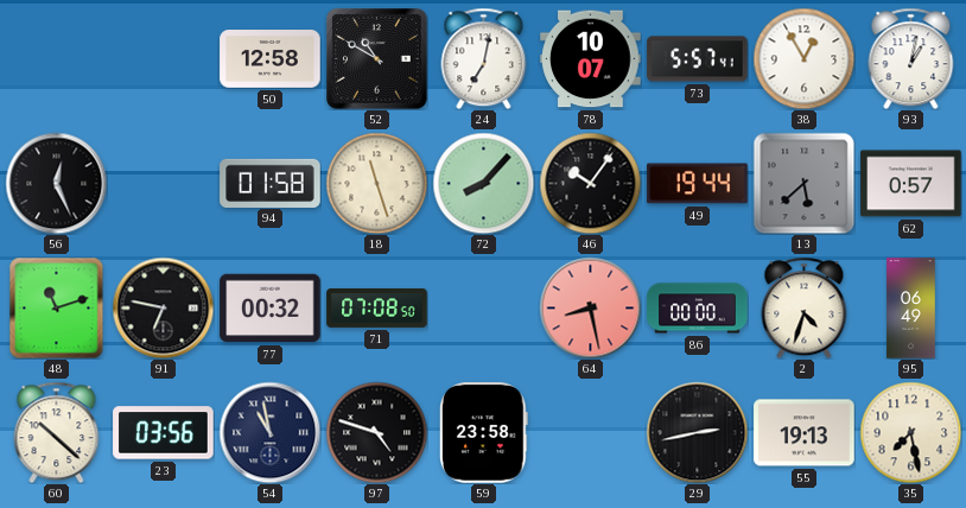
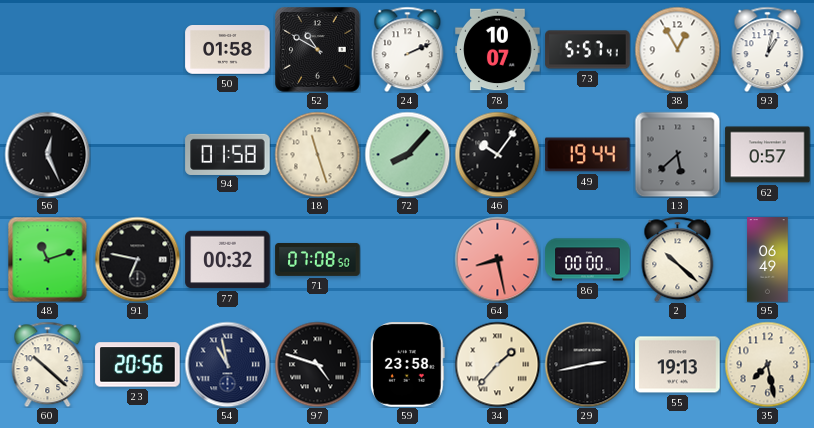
50: 12:58 -> 01:58 (228, 50)
24: 7:02 -> 2:11 (408, 49)
2: 4:33 -> 10:22 (678, 259)
23: 03:56 -> 20:56 (138, 365)
34: none -> 1:37 (497, 364)
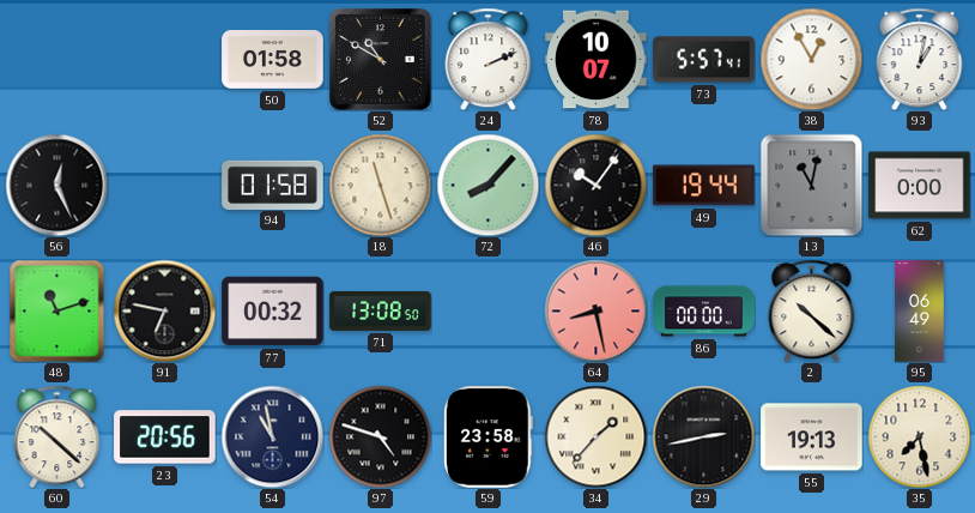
13: 5:38 -> 11:02 (811, 185)
62: 0:57 -> 0:00 (920, 186)
71: 07:08 -> 13:08 (381, 310)
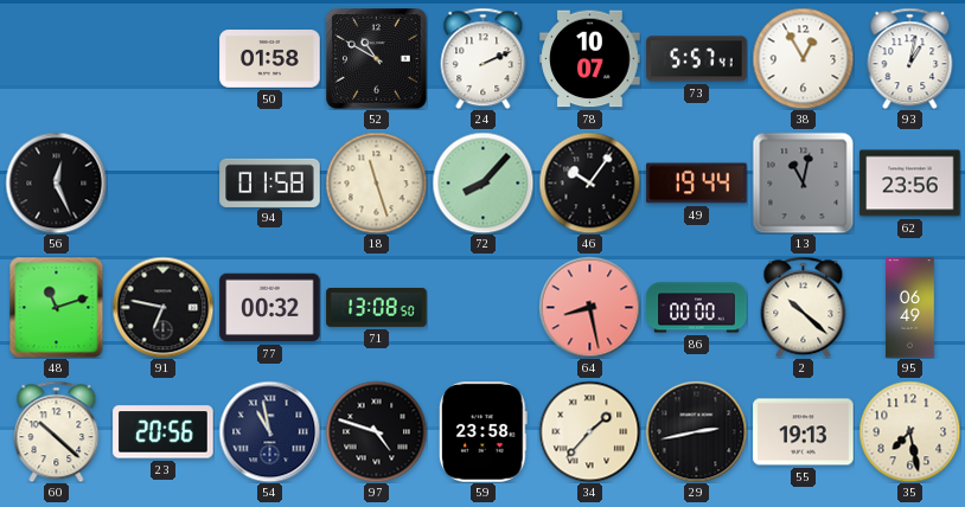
62: 0:00 -> 23:56 (910, 184)
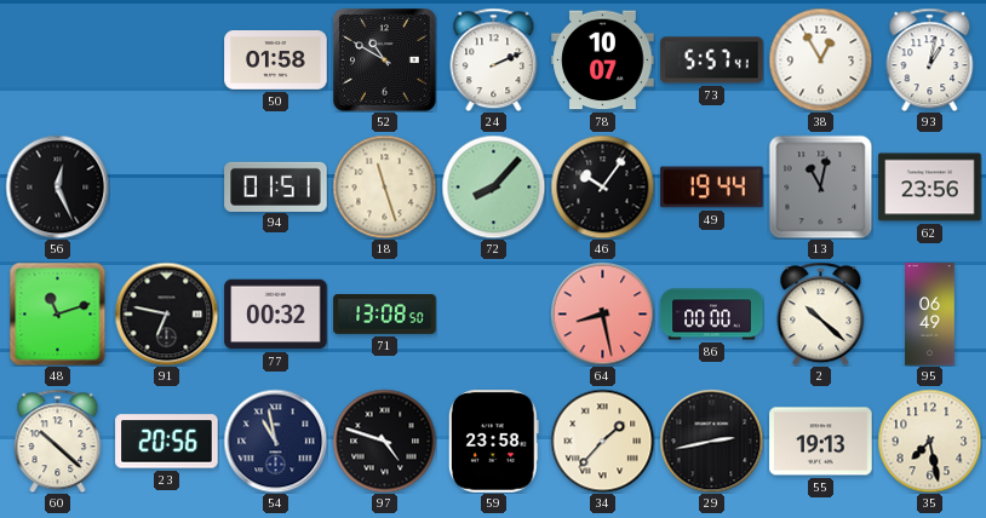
94: 01:58 -> 01:51 (276, 186)
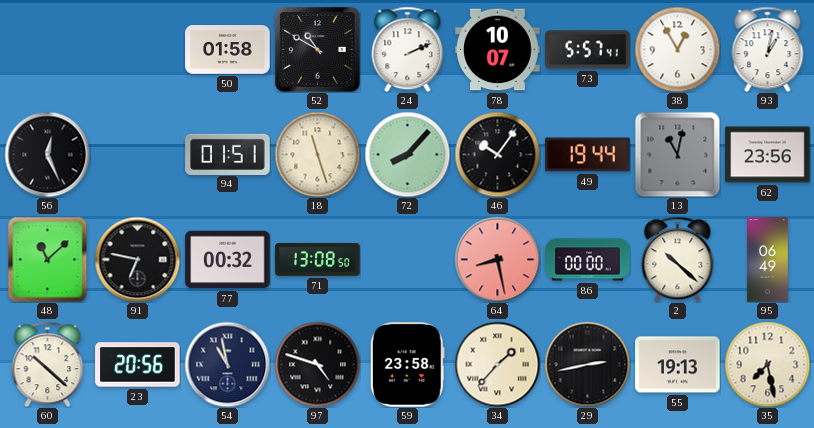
48: 11:12 -> 11:08 (48, 259)
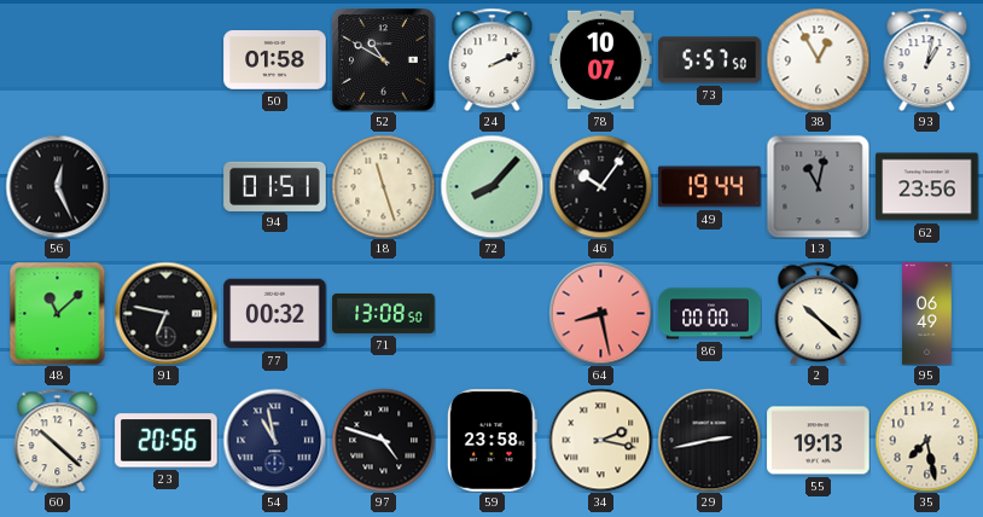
73: 5:57:41 -> 5:57:50 (710, 60)
34: 1:37 -> 2:17 (600, 440)
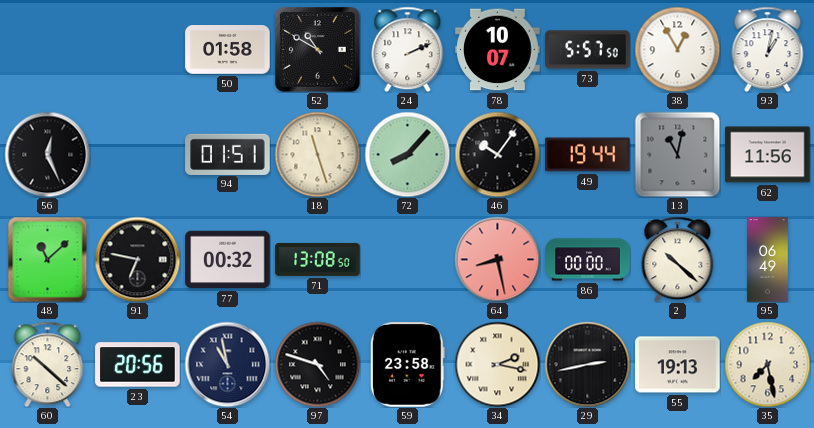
62: 23:56 -> 11:56 (768, 155)
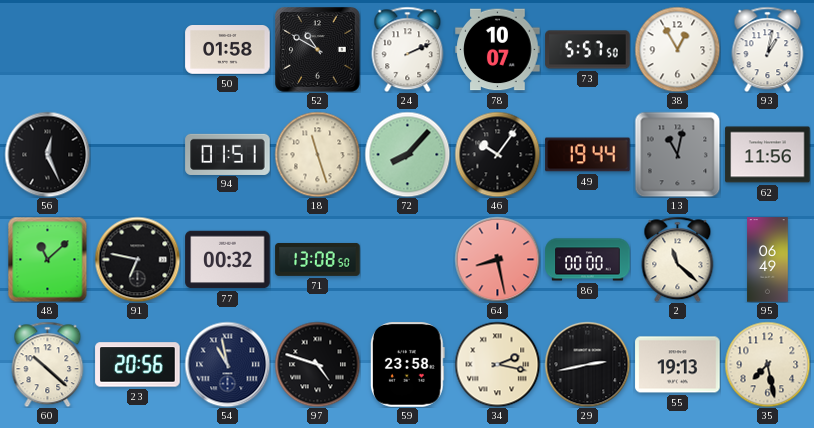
2: 10:22 -> 11:22 (678, 259)
